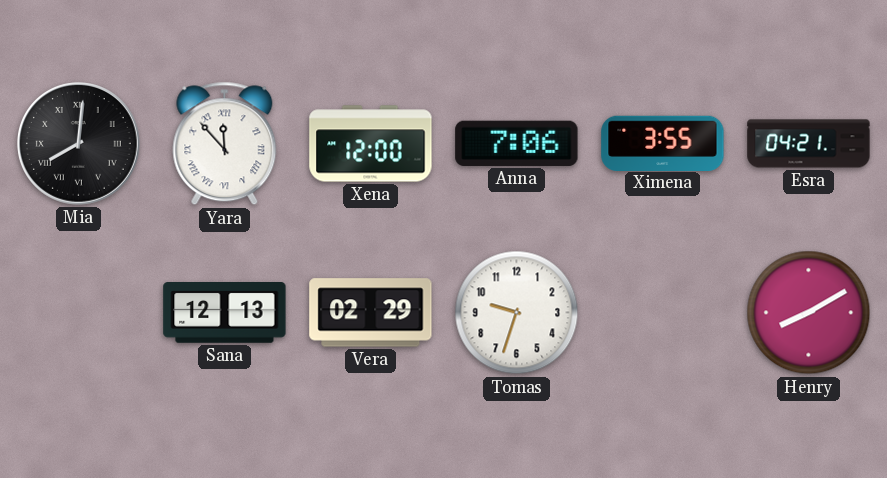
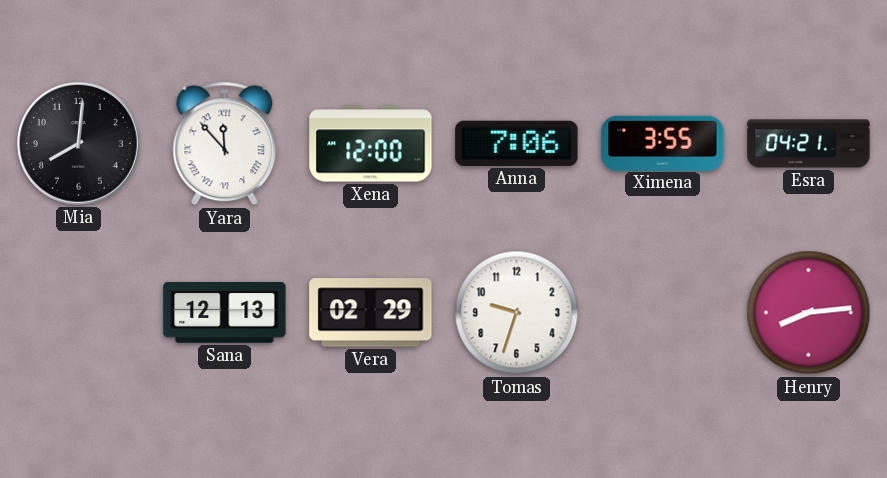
Mia numerals: Roman -> Arabic (79, 144)
Henry: 8:10 -> 8:14 (809, 313)
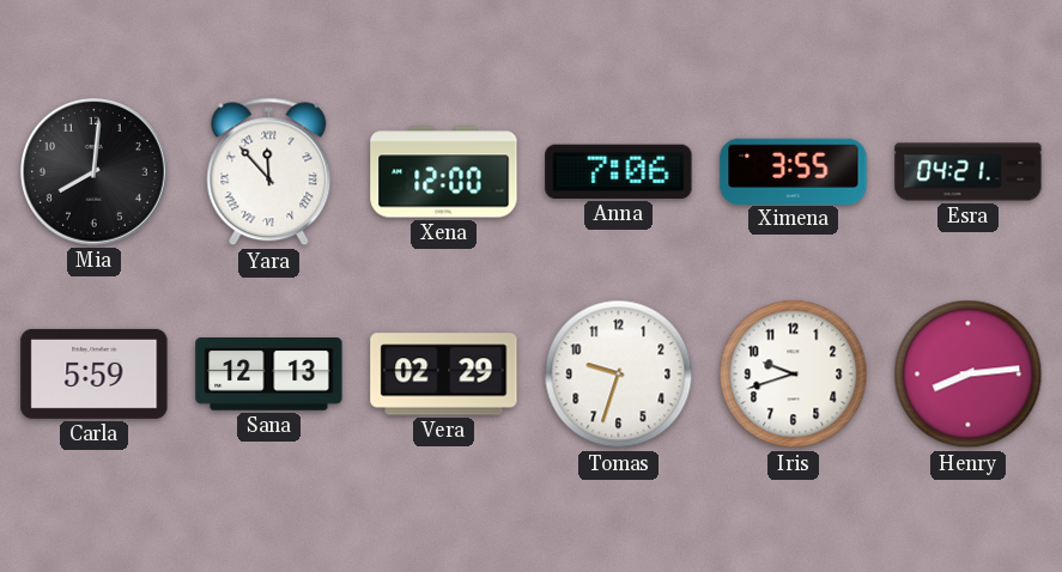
Carla: none -> 5:59 (95, 373)
Iris: none -> 9:42 (794, 375)
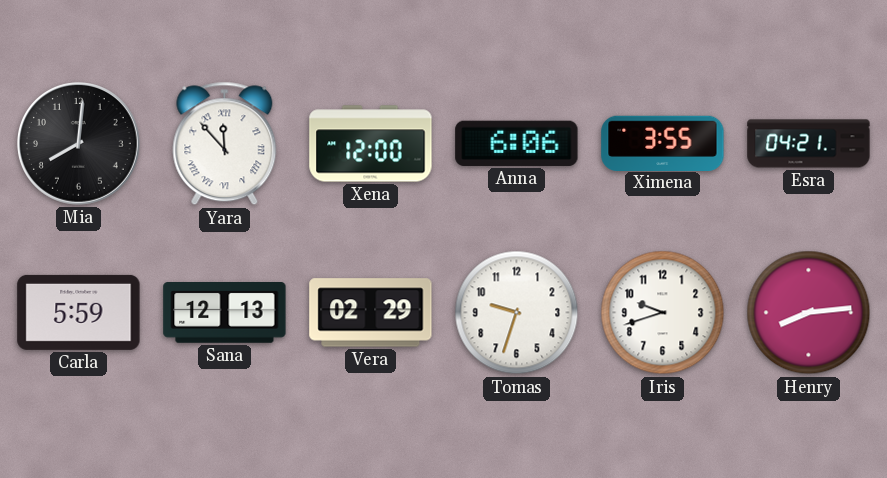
Anna: 7:06 -> 6:06 (517, 143)
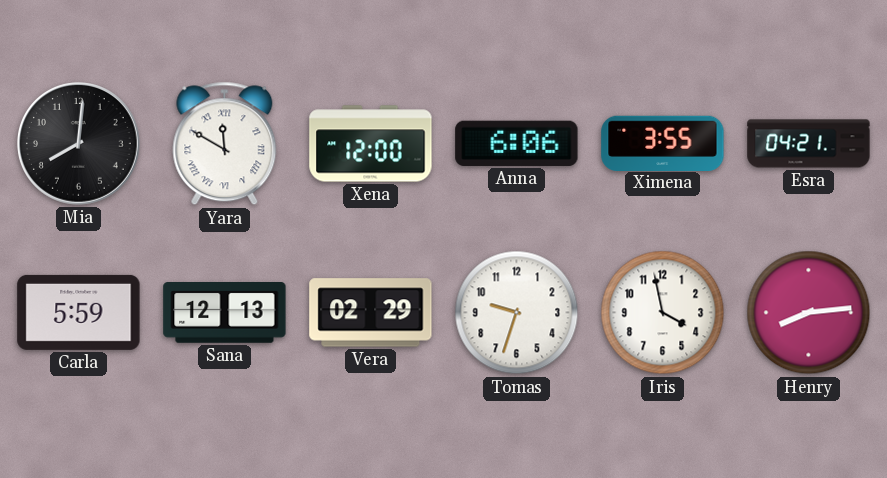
Yara: 11:53 -> 11:50 (225, 144)
Iris: 9:42 -> 3:58 (663, 313)
